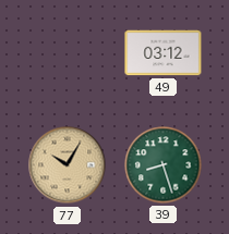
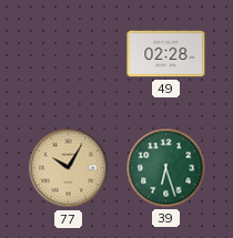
49: 03:12 -> 02:28 (166, 54)
39: 8:27 -> 6:27 (166, 168)
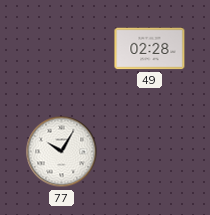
77 dial: champagne -> white (62, 152)
39: 6:27 -> none (166, 168)
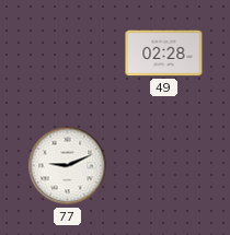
77: 10:05 -> 9:11 (68, 166)
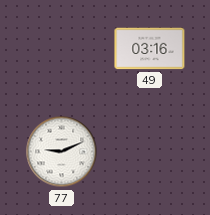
49: 02:28 -> 03:16 (150, 49)
